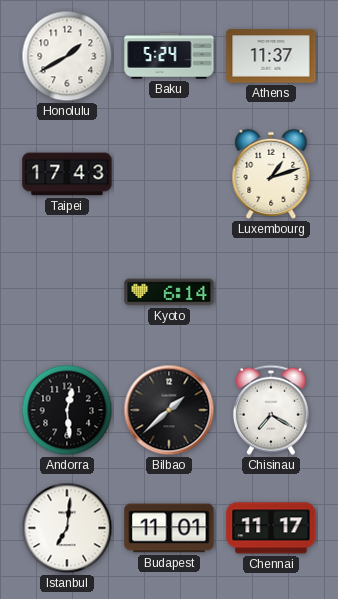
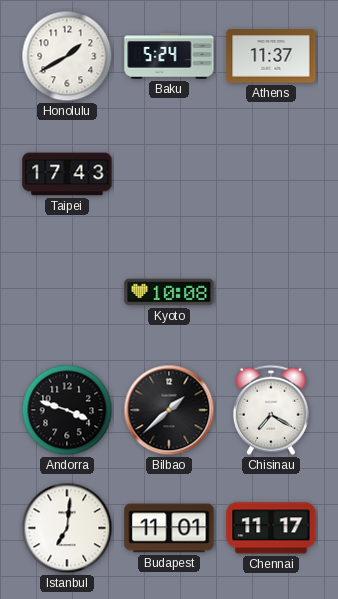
Luxembourg: 1:12 -> none (271, 174)
Kyoto: 6:14 -> 10:08 (169, 292)
Andorra: 12:29 -> 3:48 (67, 410)
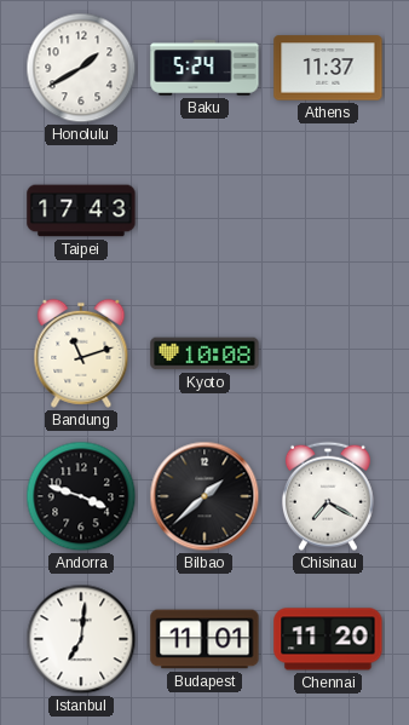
Bandung: none -> 11:12 (81, 353)
Chennai: 11:17 -> 11:20 (328, 639)
